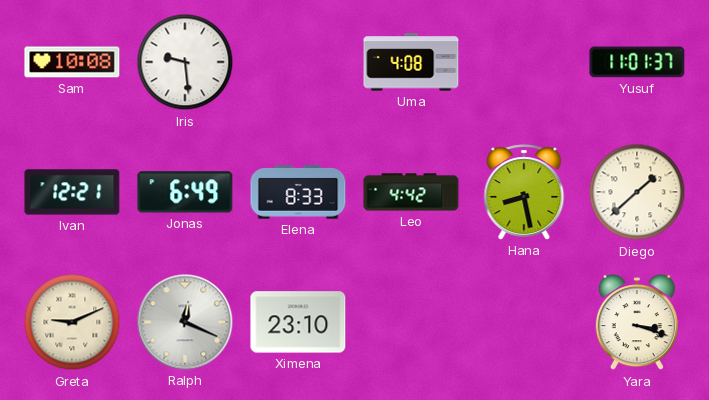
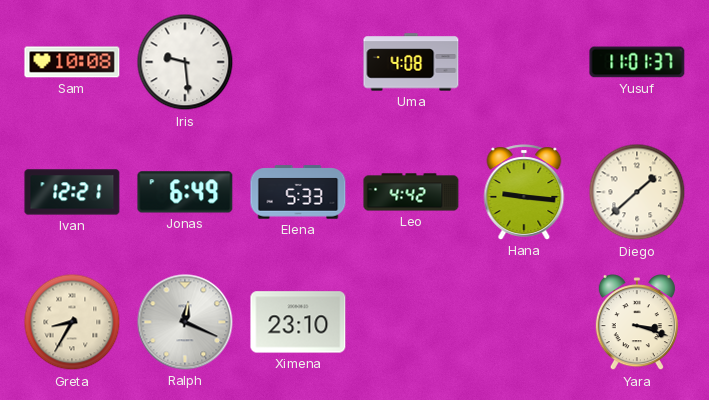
Elena: 8:33 -> 5:33 (298, 192)
Hana: 8:28 -> 9:16 (524, 192)
Greta: 9:11 -> 8:35 (72, 322)
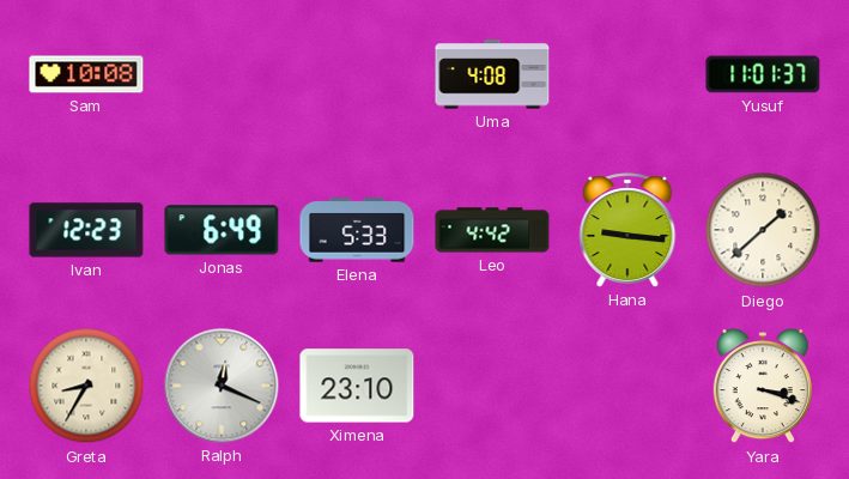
Iris: 9:29 -> none (185, 62)
Ivan: 12:21 -> 12:23 (86, 230)
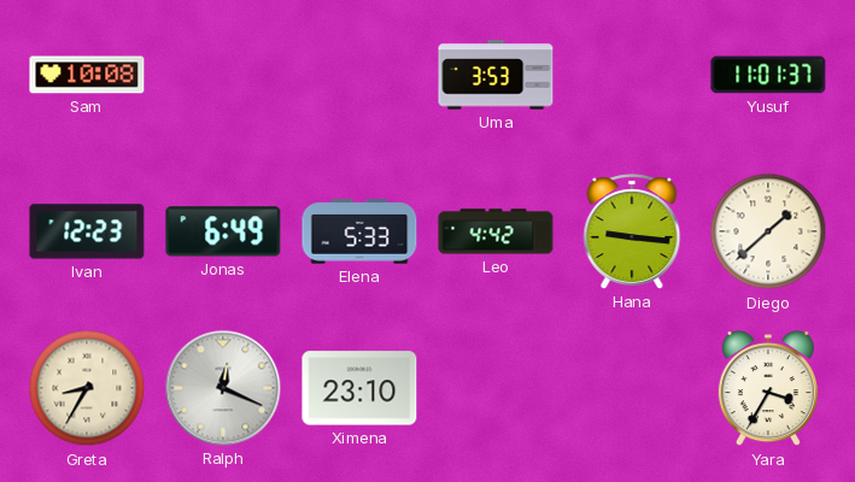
Uma: 4:08 -> 3:53 (496, 75)
Yara: 3:18 -> 3:35 (768, 389)
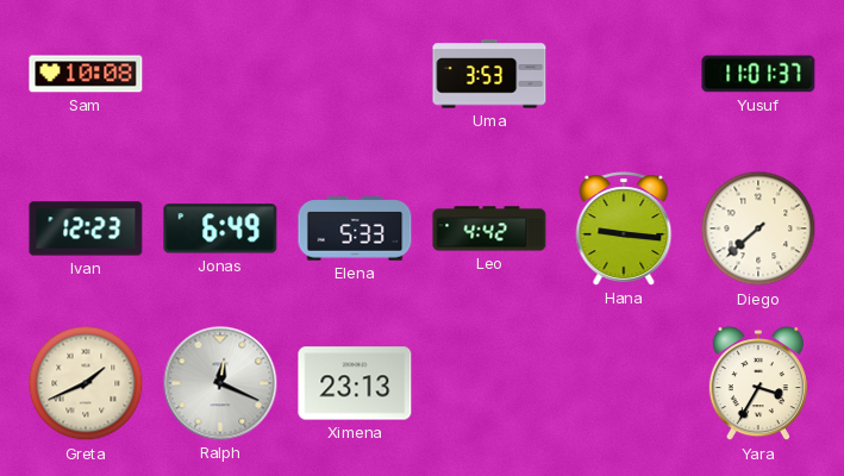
Diego: 1:38 -> 7:38 (758, 228)
Greta: 8:35 -> 1:41 (86, 383)
Ximena: 23:10 -> 23:13 (355, 383)
